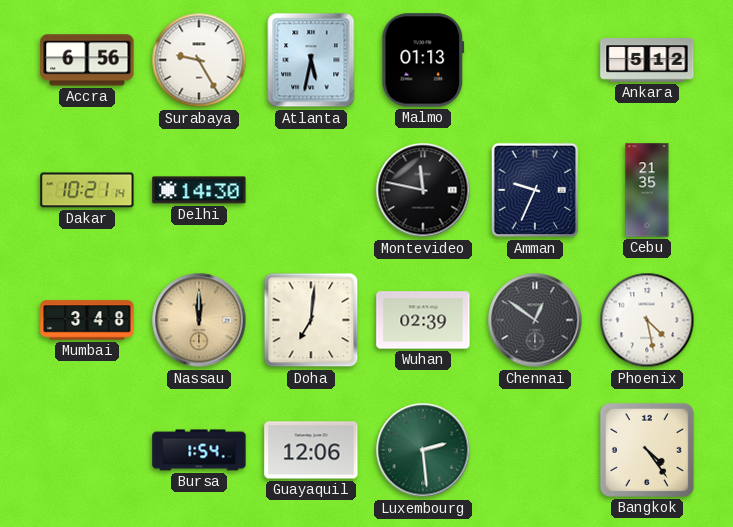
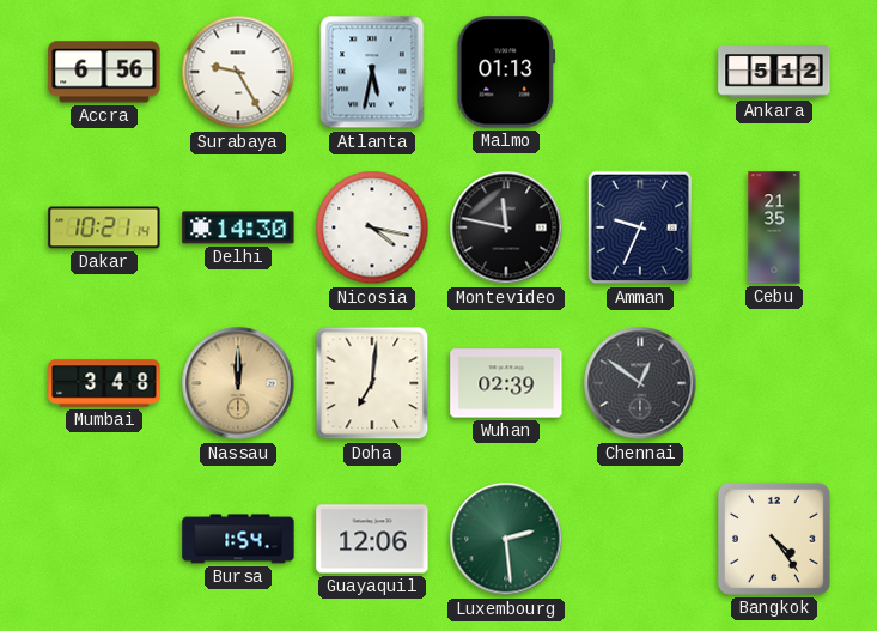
Nicosia: none -> 4:17 (372, 227)
Phoenix: 4:28 -> none (647, 320)
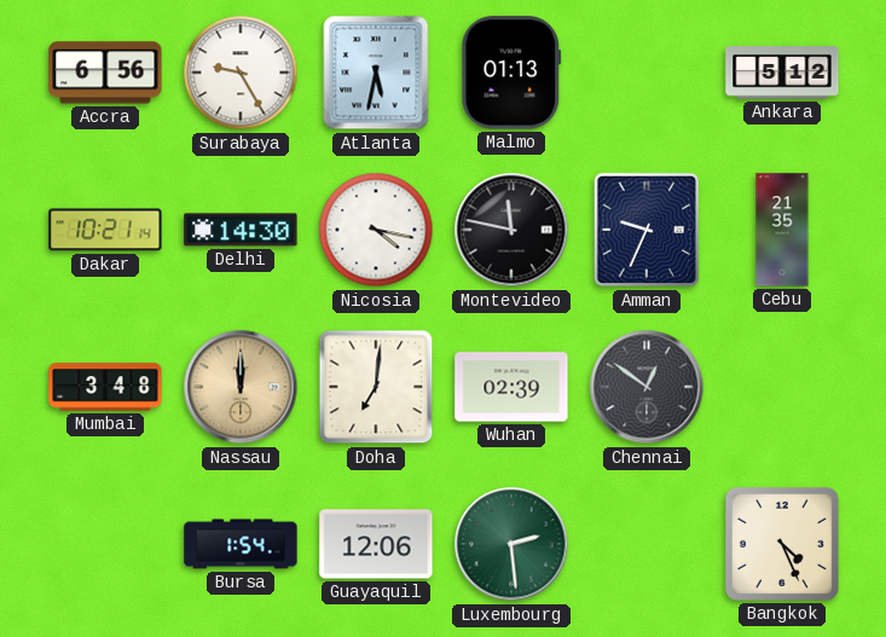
Bangkok: 4:24 -> 4:26 (782, 544)
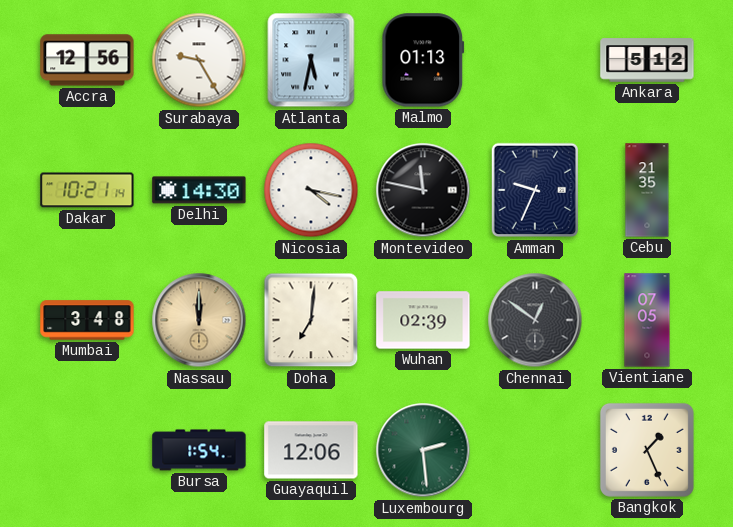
Accra: 6:56 -> 12:56 (87, 60)
Vientiane: none -> 07:05 (647, 320)
Bangkok: 4:26 -> 1:26 (647, 450)
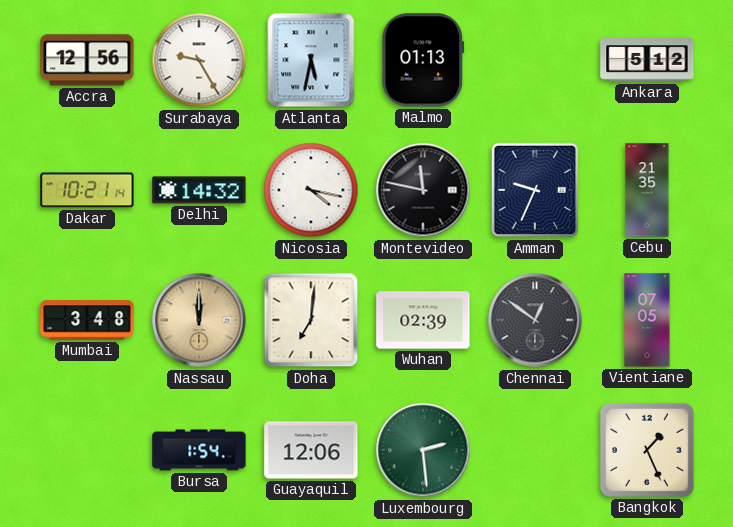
Delhi: 14:30 -> 14:32 (199, 190)
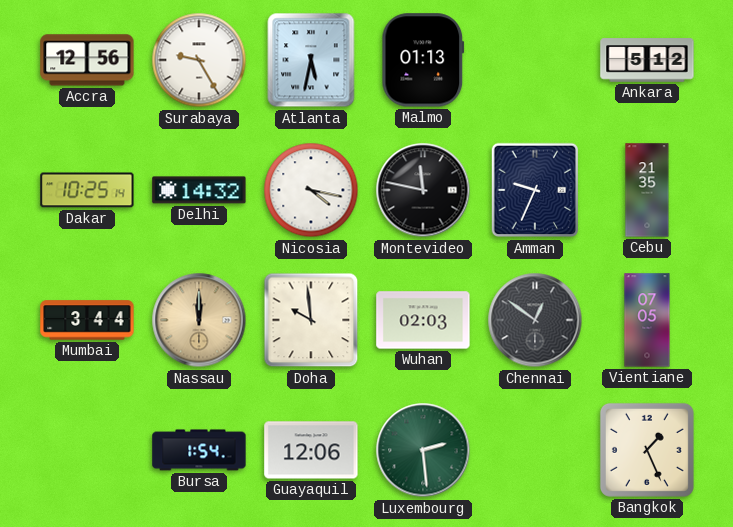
Dakar: 10:21 -> 10:25 (87, 190)
Mumbai: 3:48 -> 3:44 (87, 320)
Doha: 7:01 -> 9:59 (311, 320)
Wuhan: 02:39 -> 02:03 (423, 320)
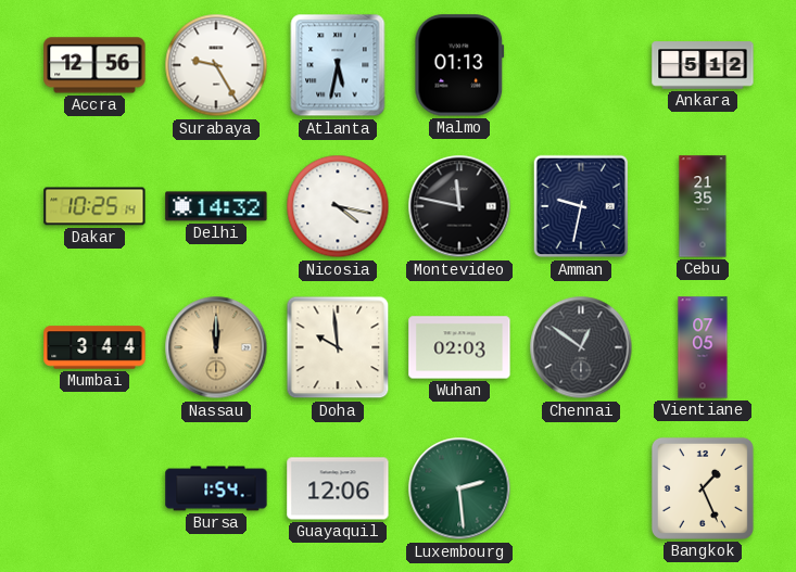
Amman: 9:34 -> 9:32 (581, 206)
